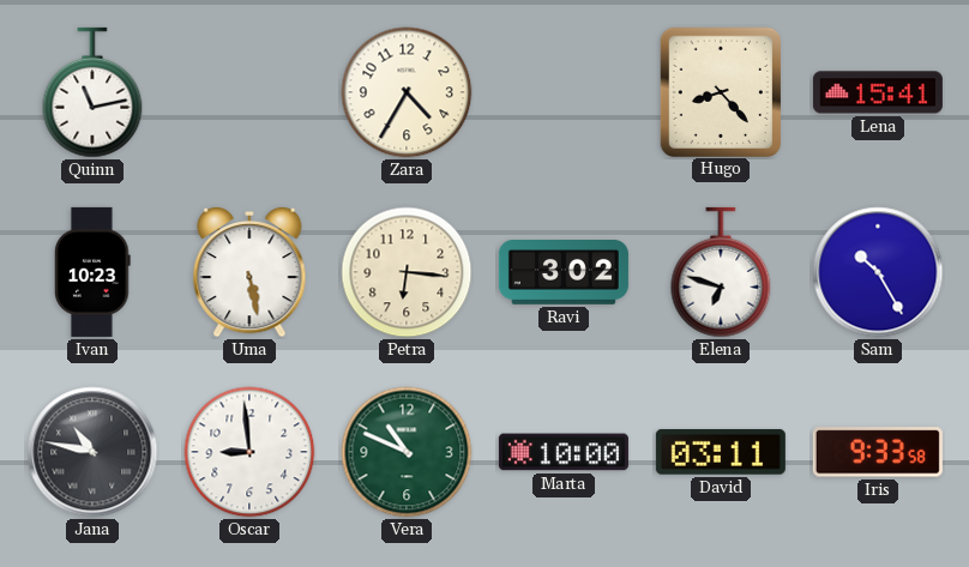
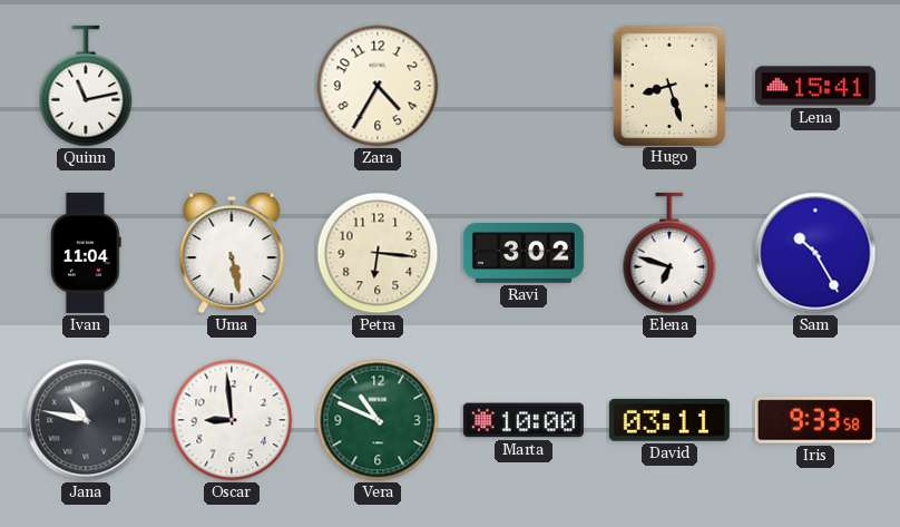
Hugo: 8:23 -> 8:27 (668, 85)
Ivan: 10:23 -> 11:04 (87, 253)
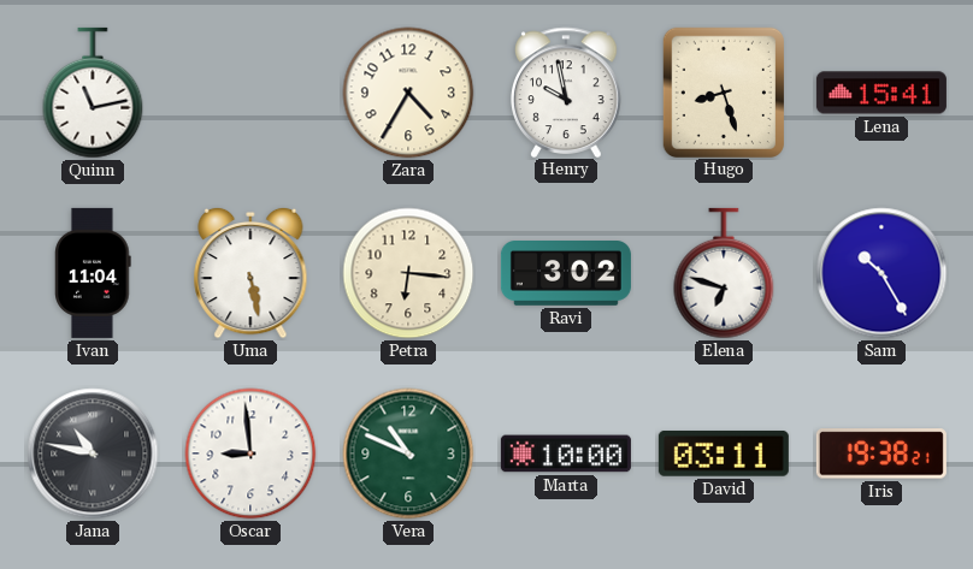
Henry: none -> 9:58 (567, 91)
Iris: 9:33 -> 19:38 (881, 454)
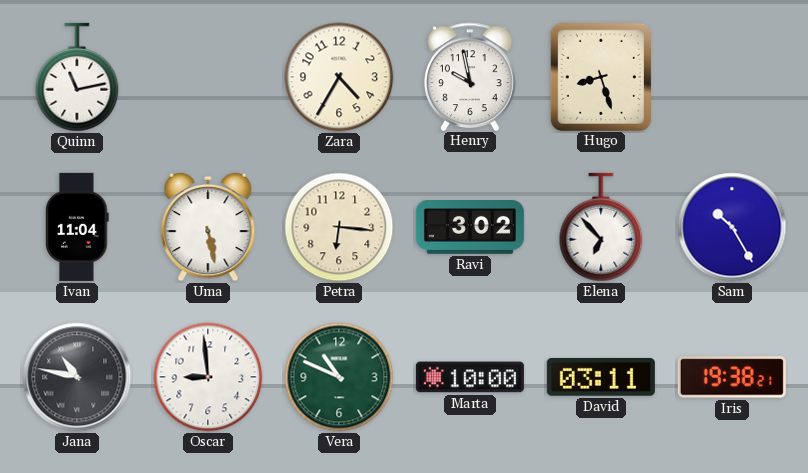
Lena: 15:41 -> none (881, 93)
Elena: 6:48 -> 6:53 (601, 227)
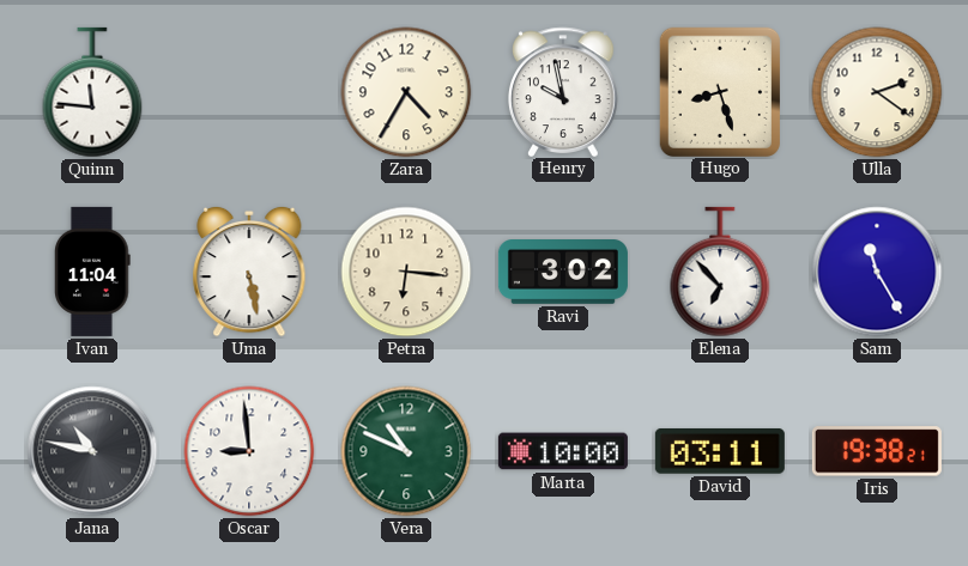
Quinn: 11:13 -> 11:46 (92, 92)
Ulla: none -> 2:21 (877, 92)
Sam: 10:25 -> 11:25 (877, 272)
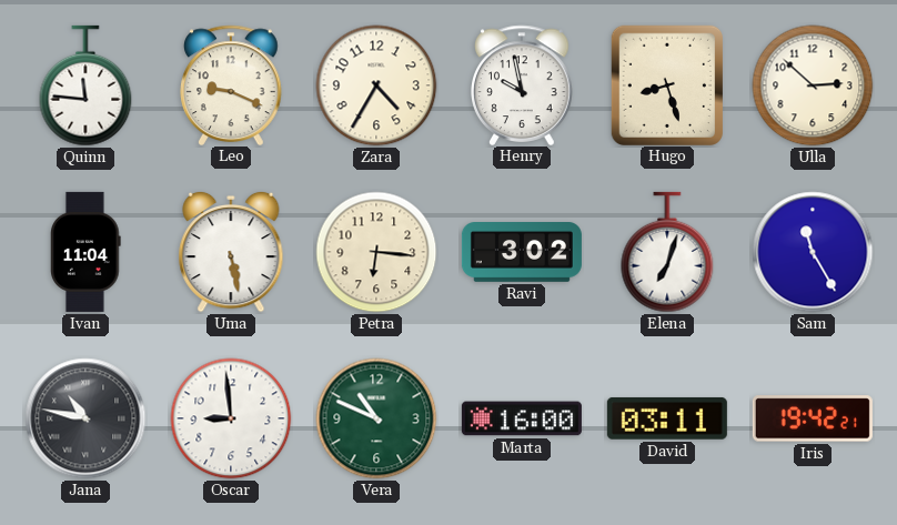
Leo: none -> 9:19 (232, 84)
Ulla: 2:21 -> 2:52 (813, 85)
Elena: 6:53 -> 7:03 (667, 252)
Marta: 10:00 -> 16:00 (522, 418)
Iris: 19:38 -> 19:42 (813, 418)
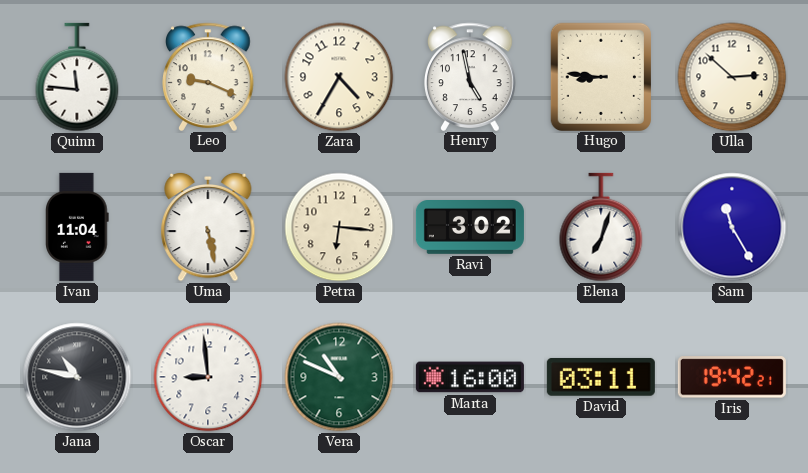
Henry: 9:58 -> 4:58 (471, 76)
Hugo: 8:27 -> 8:46 (600, 76)
